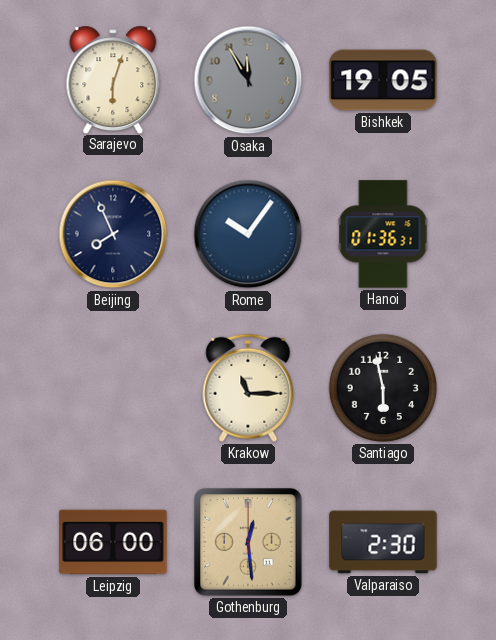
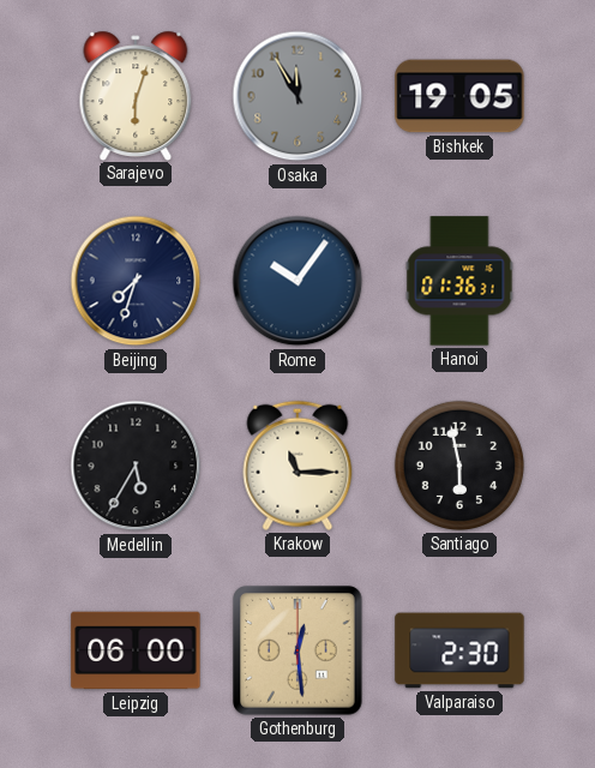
Beijing: 7:56 -> 7:33 (136, 281)
Medellin: none -> 5:35 (136, 466)
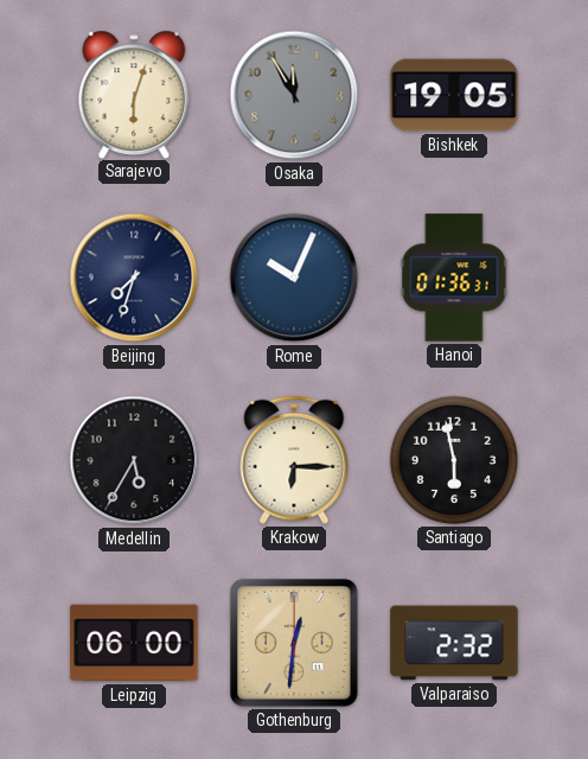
Rome: 10:06 -> 10:04 (294, 278)
Krakow: 11:15 -> 6:15 (294, 460)
Gothenburg: 12:29 -> 12:31 (294, 643)
Valparaiso: 2:30 -> 2:32 (454, 643)
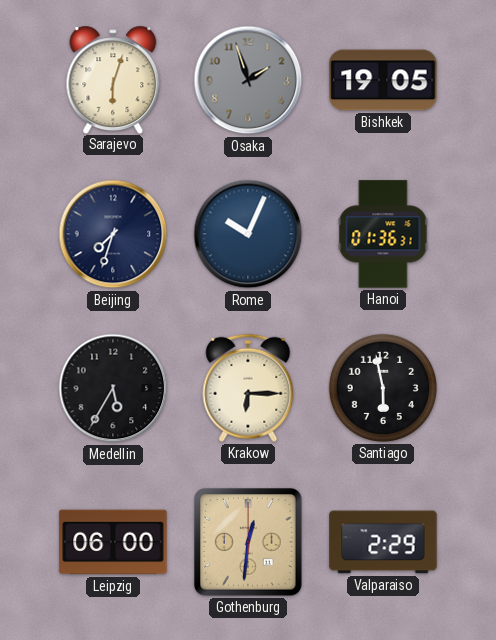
Osaka: 11:55 -> 1:57 (248, 80)
Valparaiso: 2:32 -> 2:29 (383, 542)
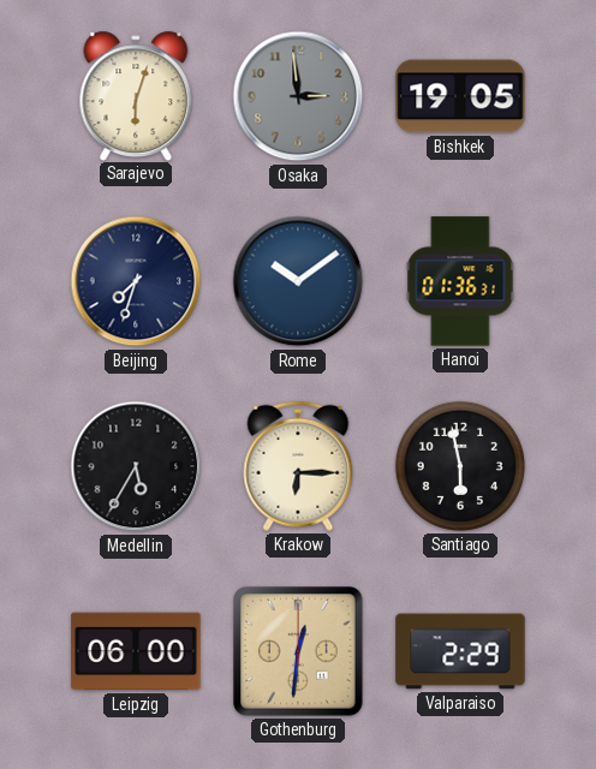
Osaka: 1:57 -> 2:59 (298, 96)
Rome: 10:04 -> 10:09 (298, 281)
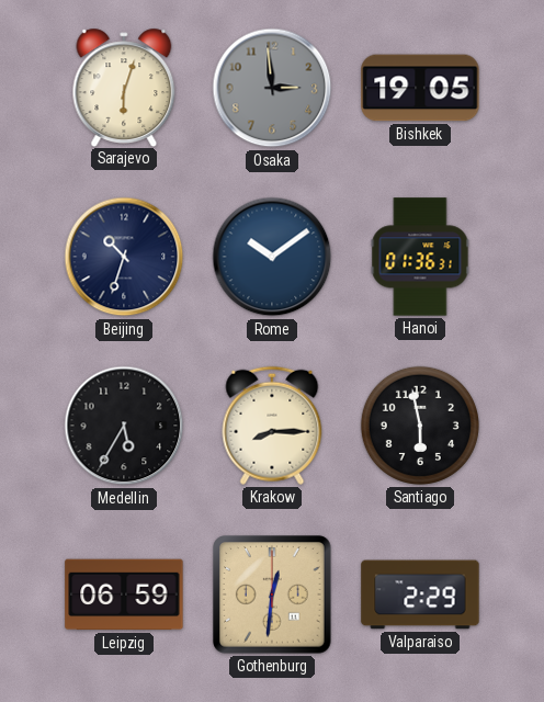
Beijing: 7:33 -> 10:33 (124, 257)
Krakow: 6:15 -> 8:15 (272, 426)
Leipzig: 06:00 -> 06:59 (124, 595)
